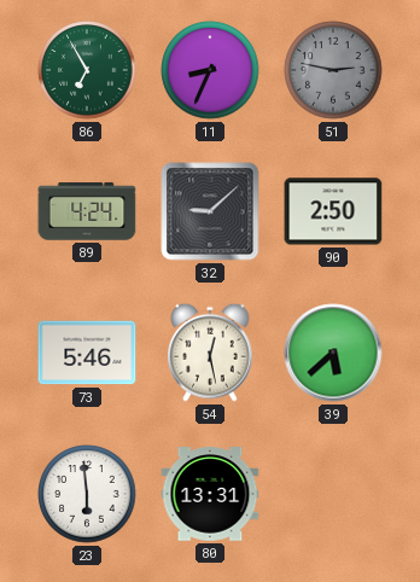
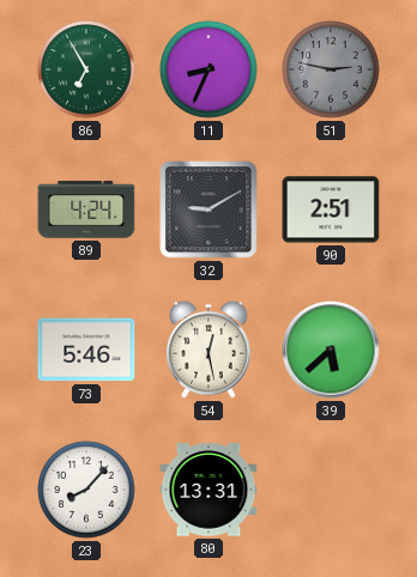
32: 9:08 -> 9:10 (208, 209)
90: 2:50 -> 2:51 (331, 209)
23: 5:59 -> 8:07 (86, 490)
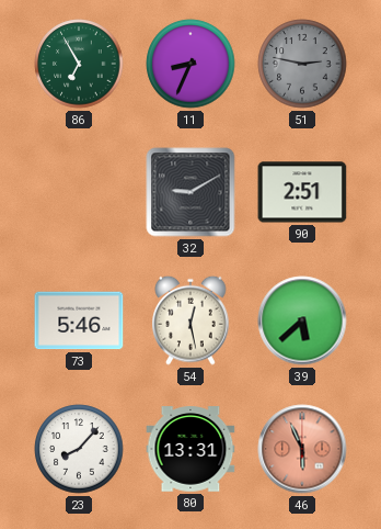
89: 4:24 -> none (86, 209)
46: none -> 5:56 (302, 449)
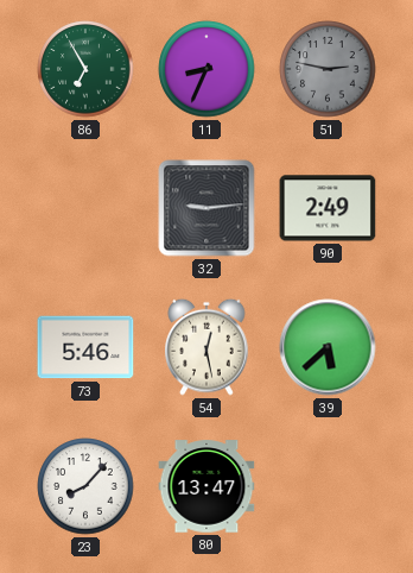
32: 9:10 -> 9:14 (206, 208)
90: 2:51 -> 2:49 (328, 208)
80: 13:31 -> 13:47 (206, 486)
46: 5:56 -> none (302, 449)
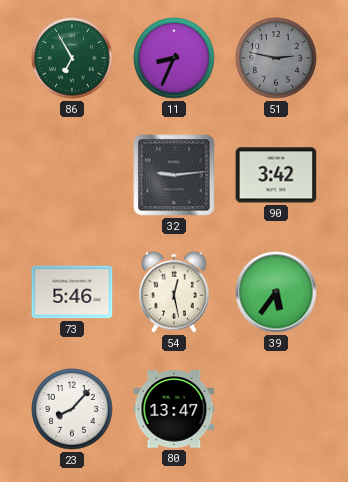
90: 2:49 -> 3:42 (276, 175)
39: 5:38 -> 5:36 (276, 292)
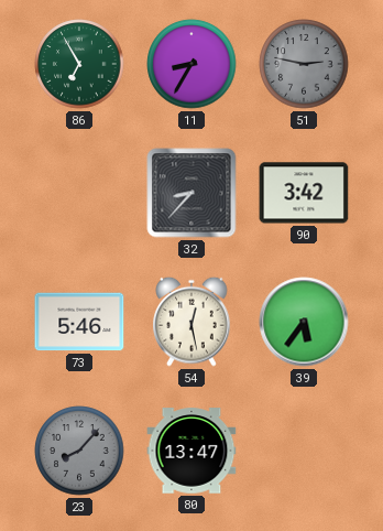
11: 8:34 -> 8:35 (191, 64)
32: 9:14 -> 8:37 (191, 193)
23 dial: white -> grey (79, 451)
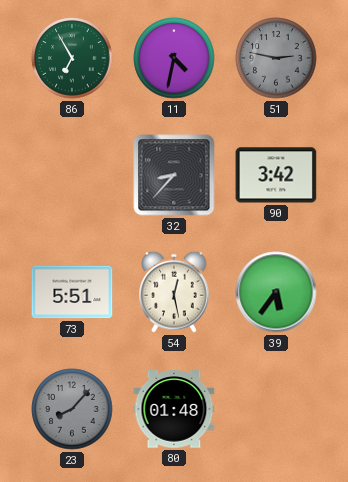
11: 8:35 -> 4:32 (174, 58)
73: 5:46 -> 5:51 (72, 292)
80: 13:47 -> 01:48 (174, 409)
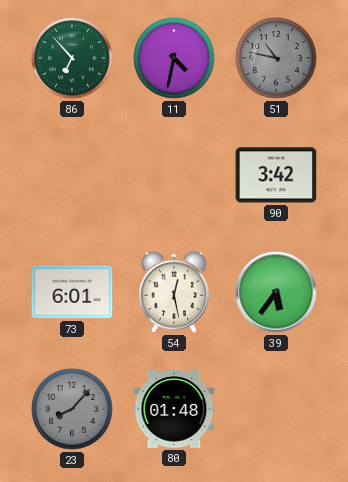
86: 6:55 -> 6:53 (72, 58)
51: 2:47 -> 10:47 (276, 58)
32: 8:37 -> none (174, 175)
73: 5:51 -> 6:01 (72, 292)
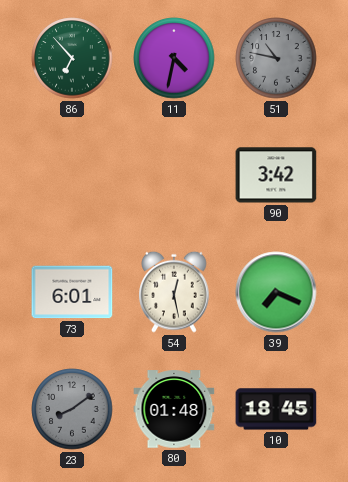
39: 5:36 -> 7:19 (276, 292)
23: 8:07 -> 8:09 (72, 409)
10: none -> 18:45 (276, 409)
